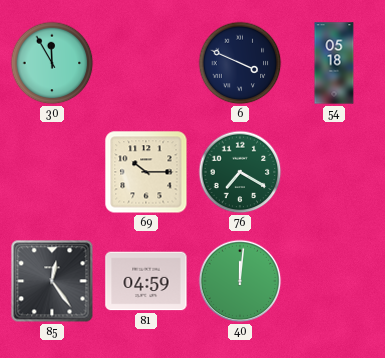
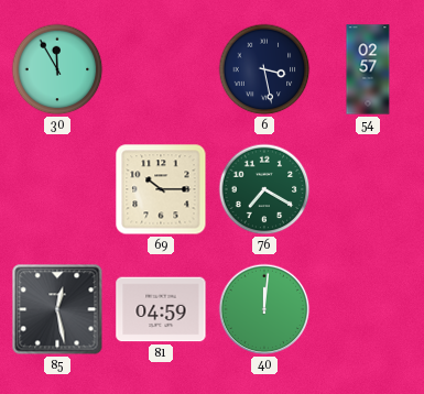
6: 3:49 -> 3:28 (264, 69)
54: 05:18 -> 02:57 (368, 69)
85: 12:24 -> 12:28 (57, 309)
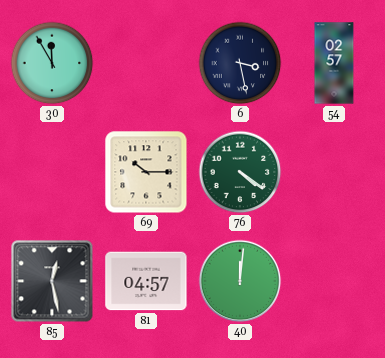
76: 7:20 -> 4:21 (240, 172)
81: 04:59 -> 04:57 (146, 281)
